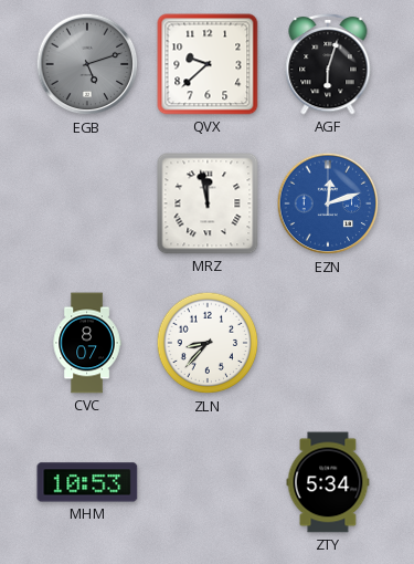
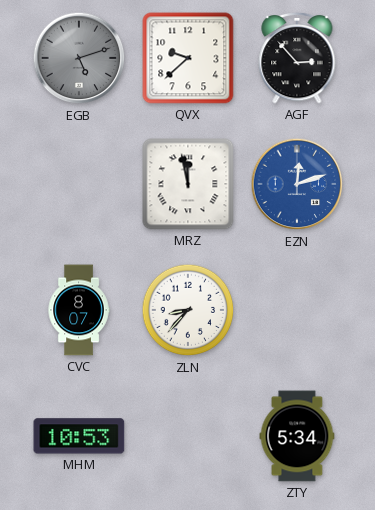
AGF: 6:03 -> 2:53 (297, 58)
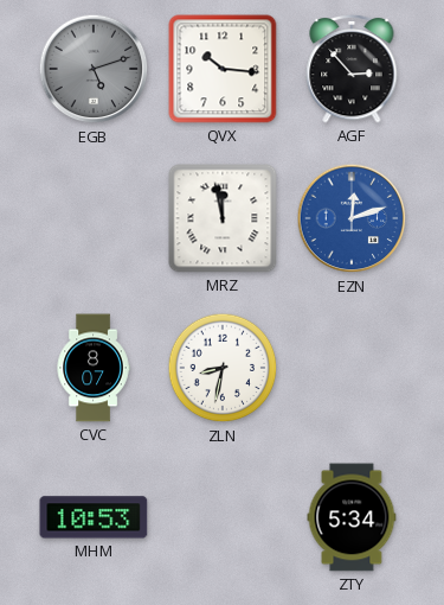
QVX: 9:38 -> 10:16 (223, 69)
ZLN: 8:37 -> 8:32 (223, 368)
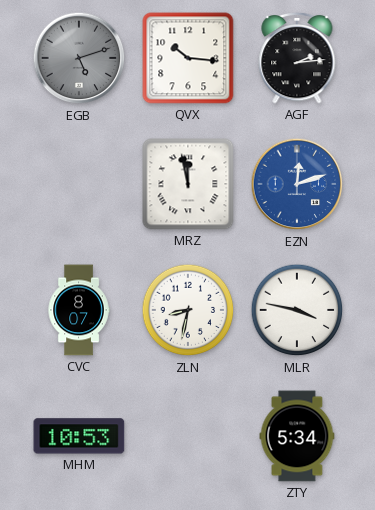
AGF: 2:53 -> 2:14 (297, 58)
MLR: none -> 3:47 (297, 310)
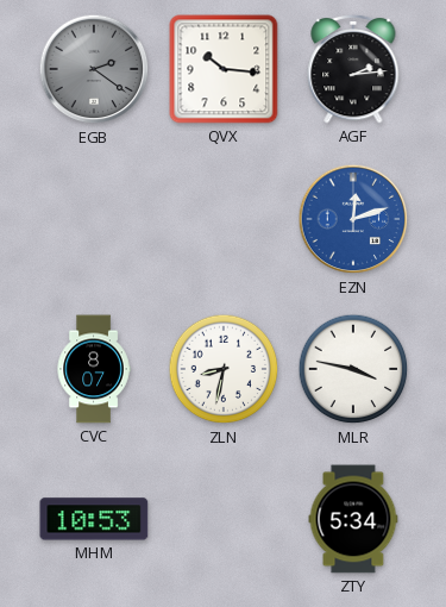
EGB: 5:12 -> 2:21 (94, 69)
MRZ: 11:58 -> none (188, 184)
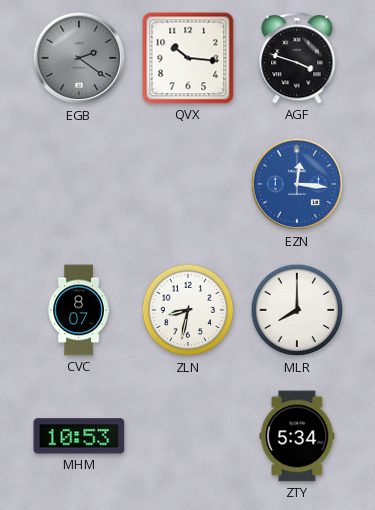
AGF: 2:14 -> 3:48 (297, 58)
EZN: 12:12 -> 12:16 (297, 184)
MLR: 3:47 -> 8:00 (297, 310)
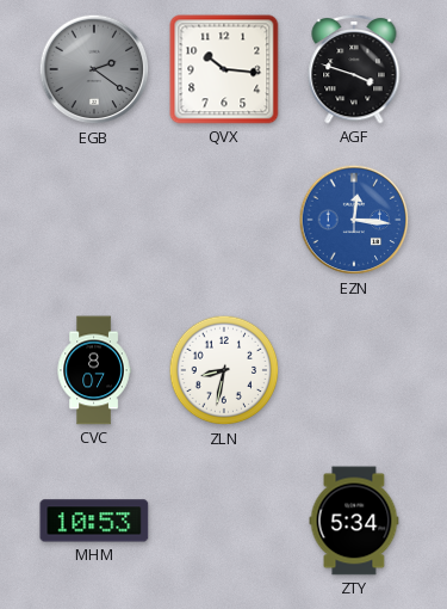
MLR: 8:00 -> none (297, 310)
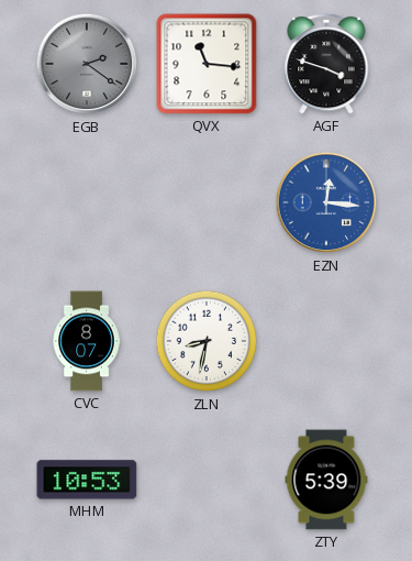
QVX: 10:16 -> 11:16 (207, 64)
ZTY: 5:34 -> 5:39 (326, 480)
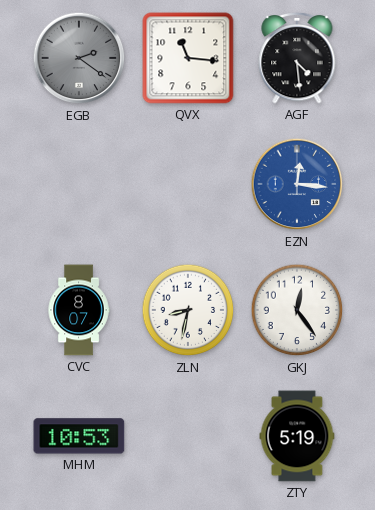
AGF: 3:48 -> 4:29 (297, 58)
GKJ: none -> 12:24 (297, 310)
ZTY: 5:39 -> 5:19 (297, 436)
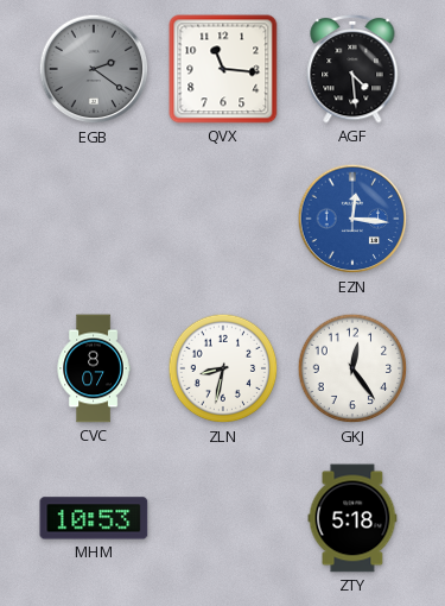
ZTY: 5:19 -> 5:18 (352, 518)
